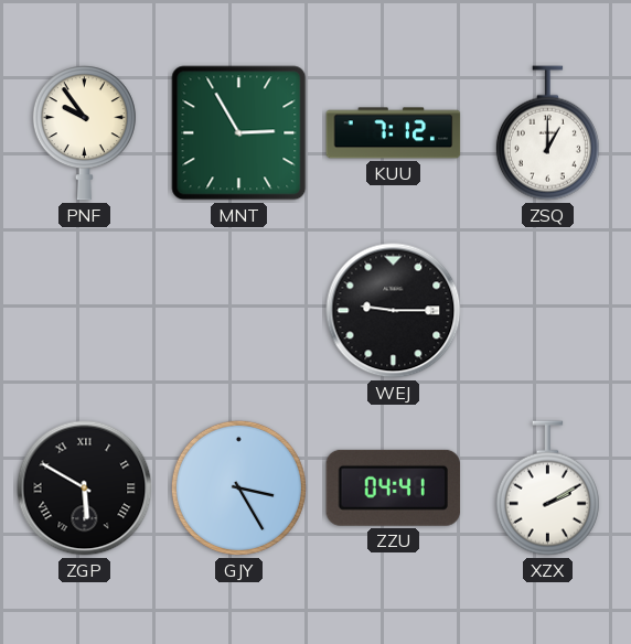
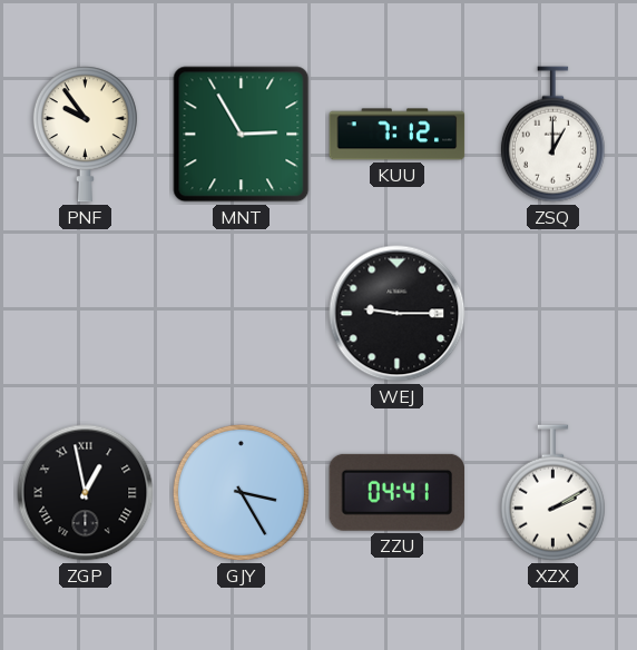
ZGP: 5:50 -> 12:58 (86, 493)
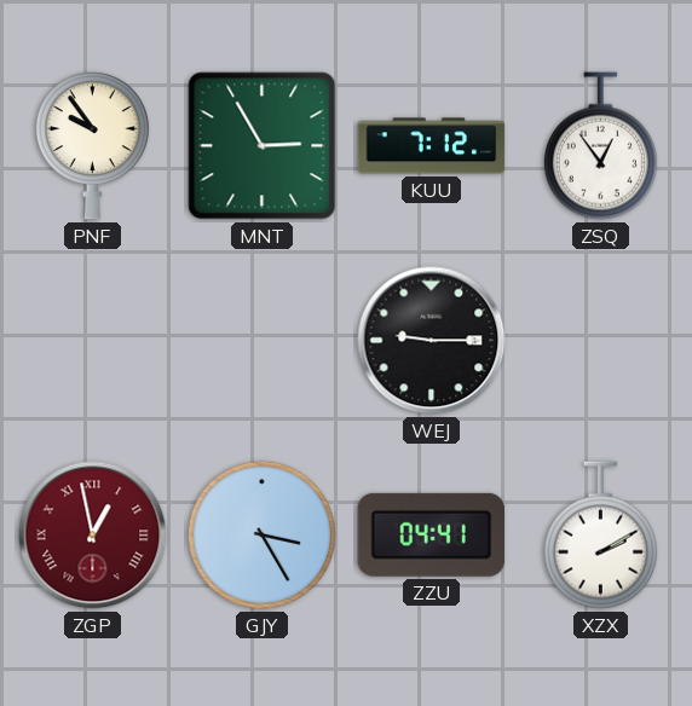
ZSQ: 1:00 -> 12:54 (600, 146)
ZGP dial: black -> burgundy (93, 536)
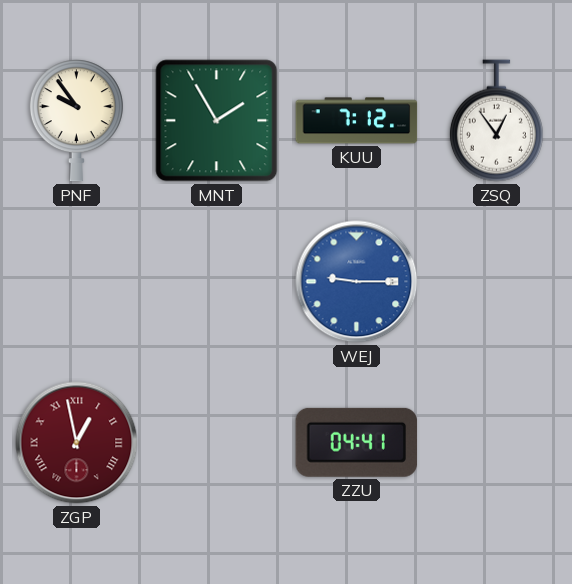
MNT: 2:55 -> 1:55 (217, 121)
WEJ dial: black -> blue (357, 282)
GJY: 3:25 -> none (261, 534)
XZX: 2:10 -> none (600, 536)
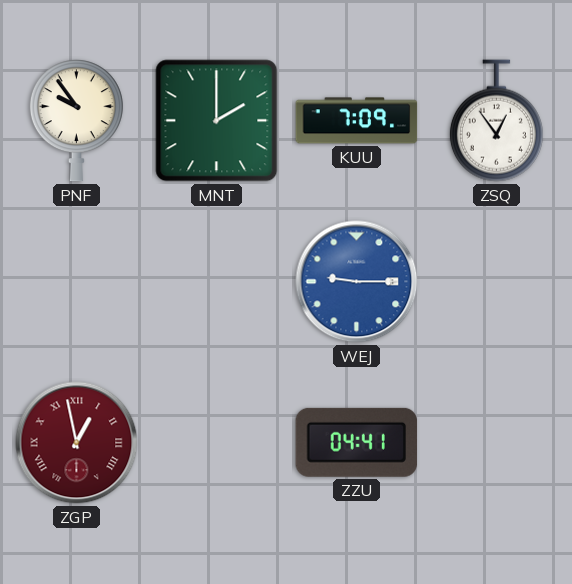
MNT: 1:55 -> 2:00 (217, 121)
KUU: 7:12 -> 7:09 (357, 121)
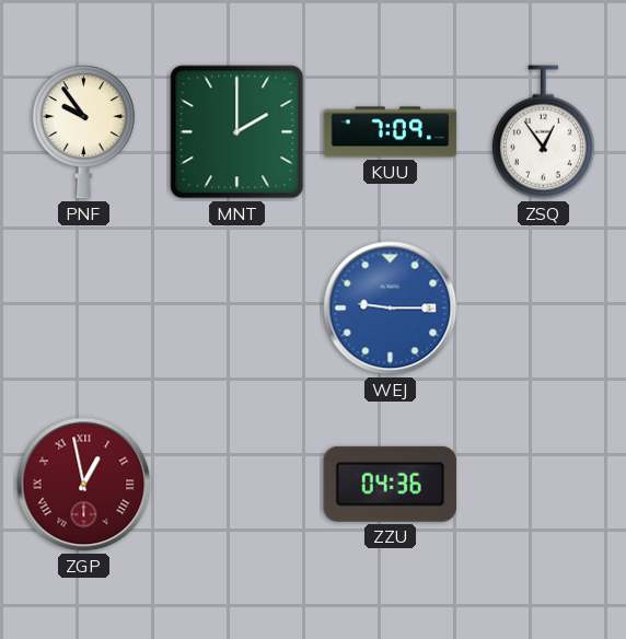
ZZU: 04:41 -> 04:36 (391, 484)
